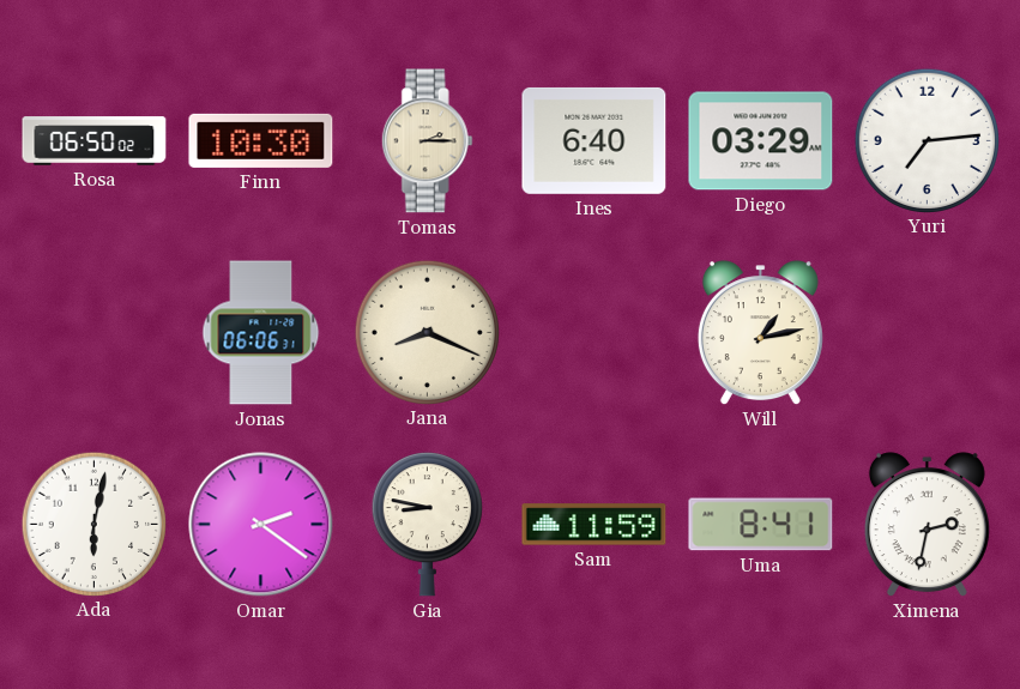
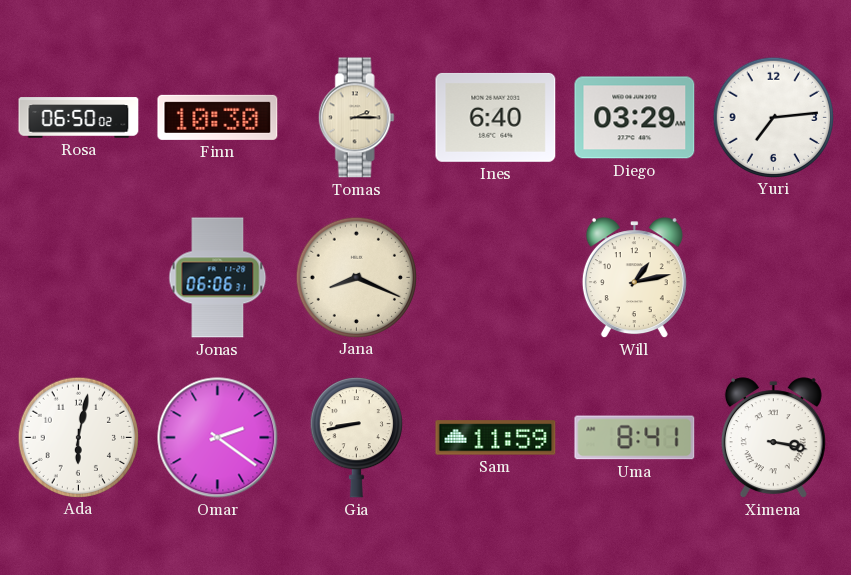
Gia: 8:47 -> 8:43 (356, 438)
Ximena: 2:32 -> 3:17 (773, 438)
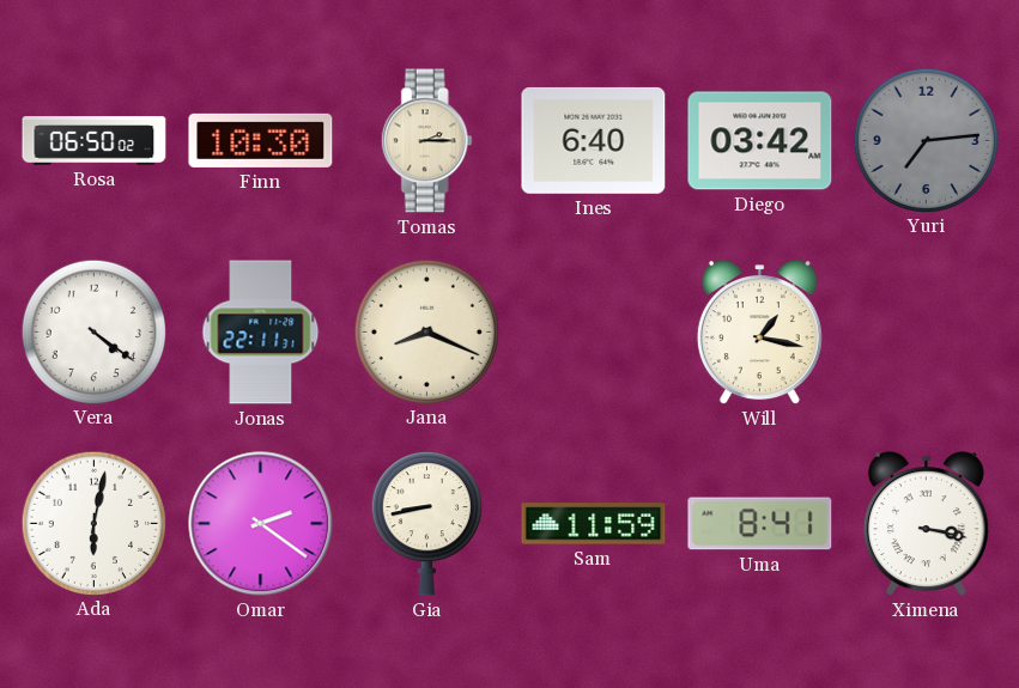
Diego: 03:29 -> 03:42 (760, 141)
Yuri dial: white -> grey (926, 140)
Vera: none -> 4:21 (93, 331)
Jonas: 06:06 -> 22:11 (261, 333)
Will: 1:13 -> 1:17 (759, 333)
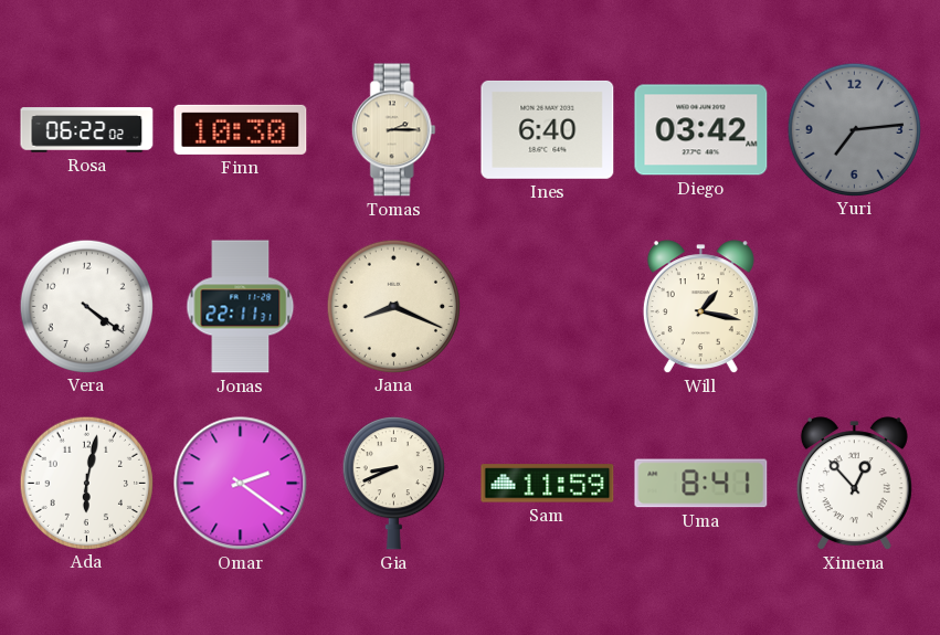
Rosa: 06:50 -> 06:22 (87, 130)
Gia: 8:43 -> 8:41 (393, 484)
Ximena: 3:17 -> 12:53 (854, 484)
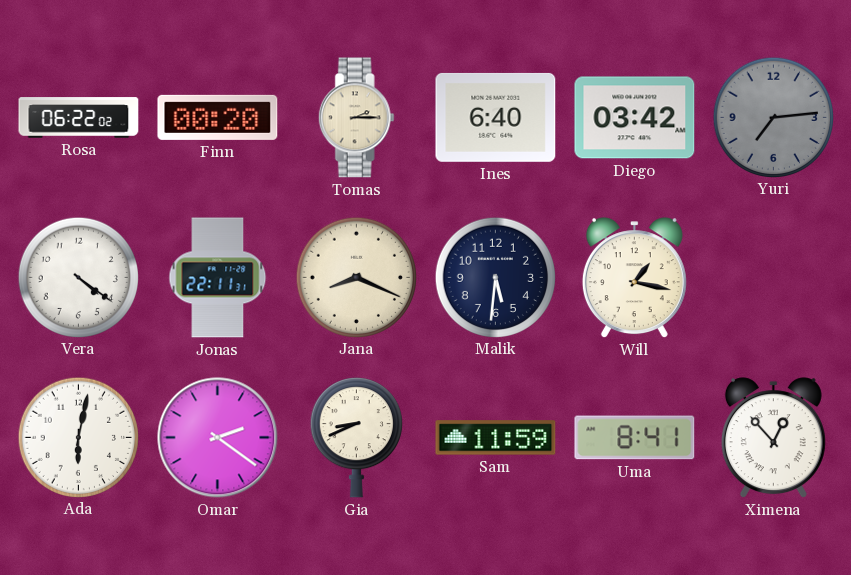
Finn: 10:30 -> 00:20 (218, 117)
Malik: none -> 5:31 (495, 277)
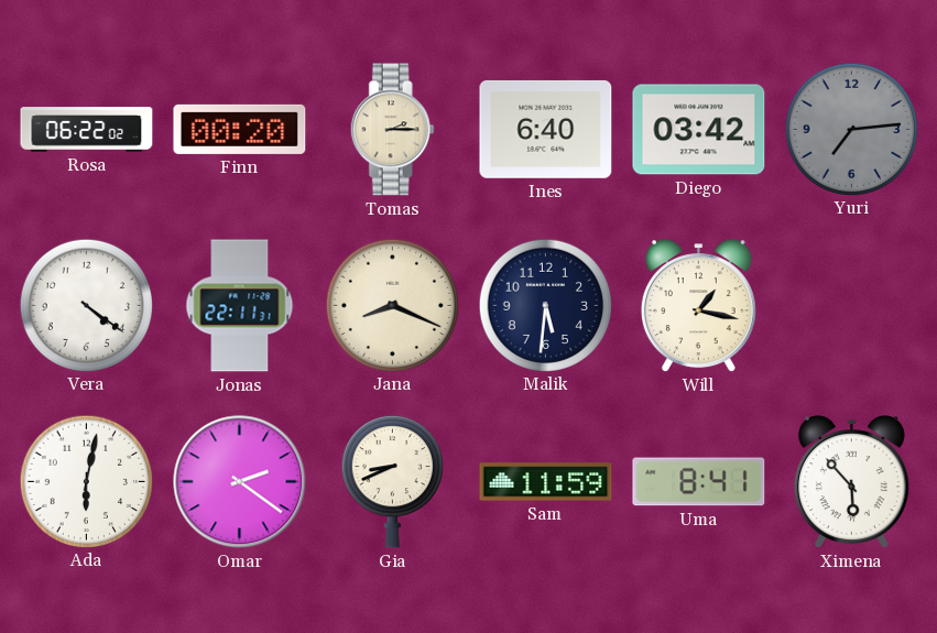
Ximena: 12:53 -> 5:53 (851, 482)
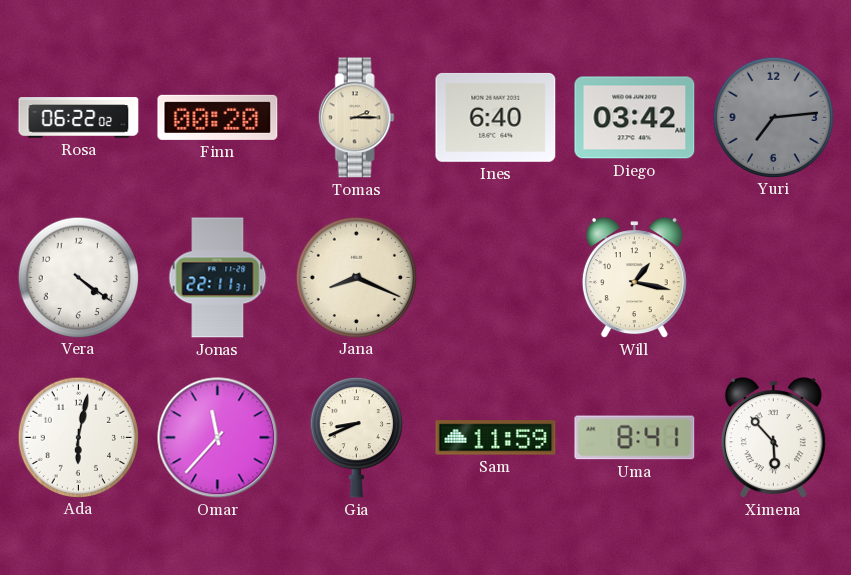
Malik: 5:31 -> none (545, 305)
Omar: 2:21 -> 11:37 (218, 438)
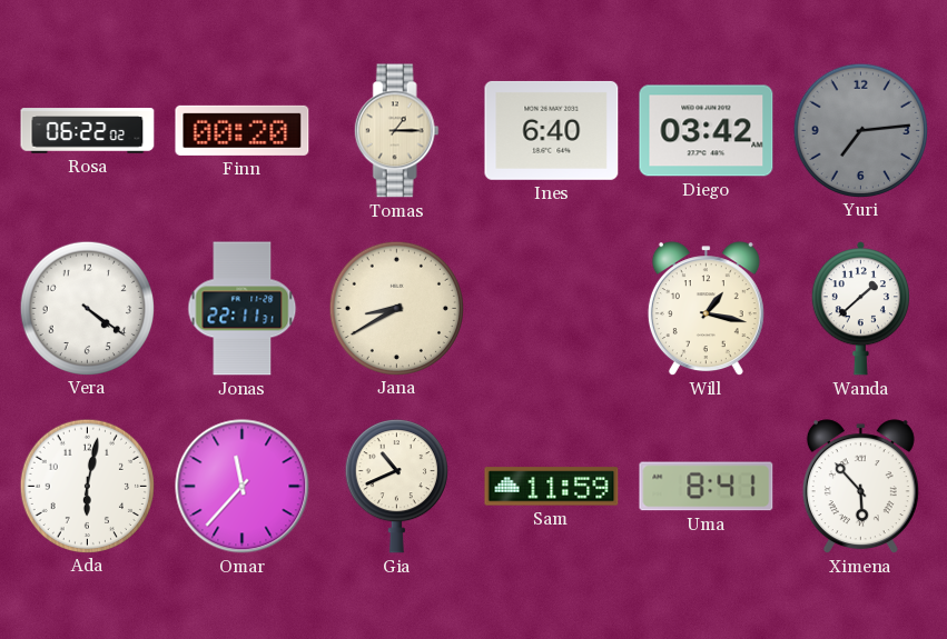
Tomas: 2:15 -> 1:15 (396, 131)
Jana: 8:19 -> 8:40 (396, 308)
Wanda: none -> 1:38 (860, 309)
Gia: 8:41 -> 10:41 (396, 487)
